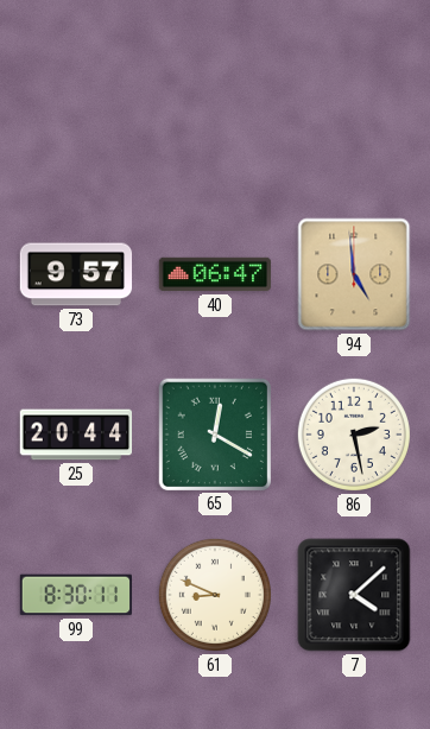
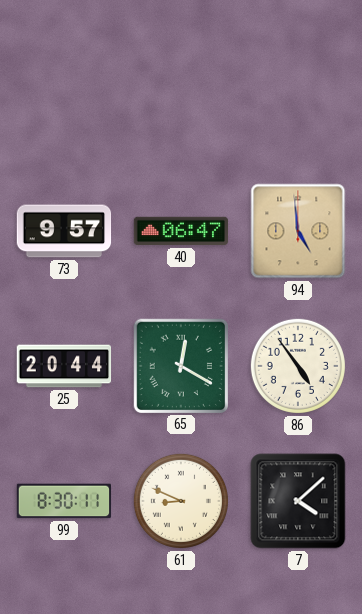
86: 2:28 -> 4:54 (298, 366)
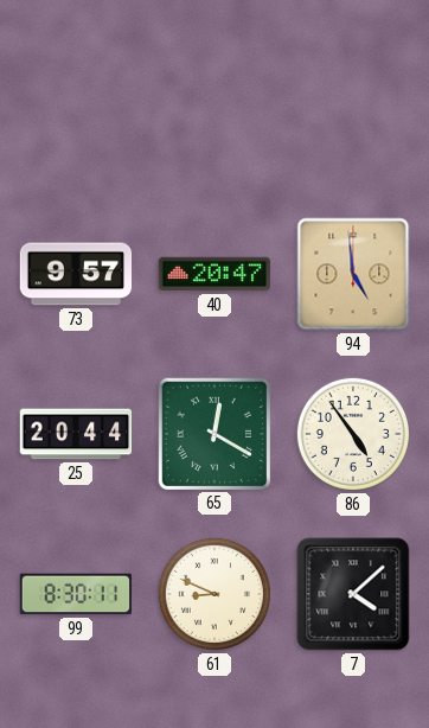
40: 06:47 -> 20:47 (214, 274)
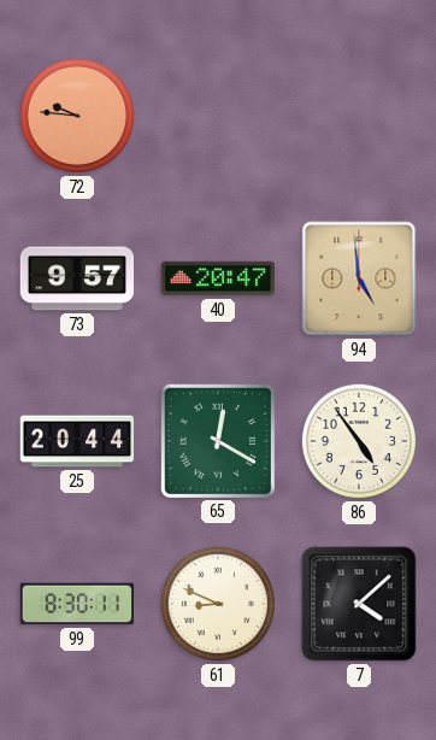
72: none -> 9:46 (77, 116)
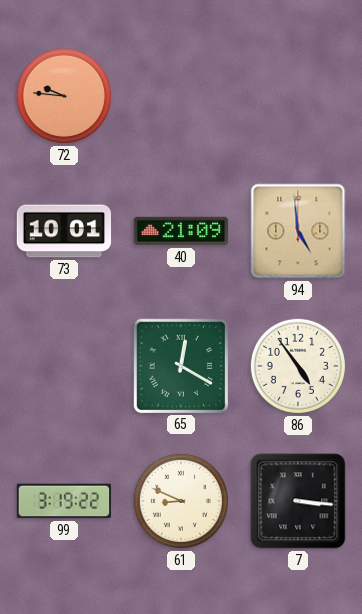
73: 9:57 -> 10:01 (64, 231)
40: 20:47 -> 21:09 (181, 231)
25: 20:44 -> none (77, 441)
99: 8:30 -> 3:19 (64, 501)
7: 4:08 -> 3:16 (298, 501)
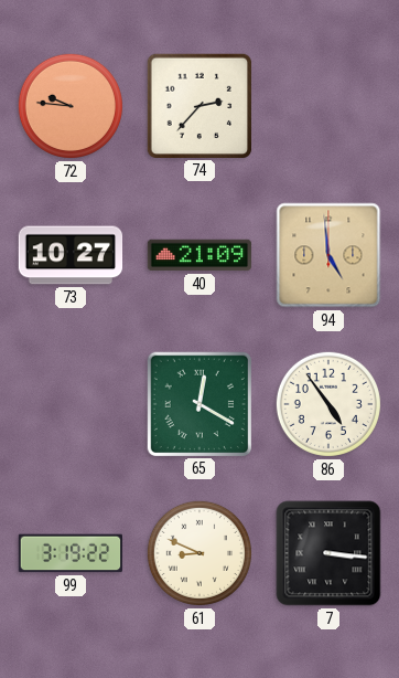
74: none -> 2:37 (198, 105)
73: 10:01 -> 10:27 (71, 255)
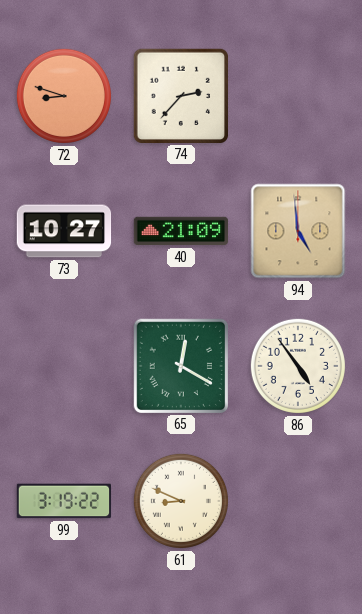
72: 9:46 -> 8:48 (64, 96)
7: 3:16 -> none (328, 553)
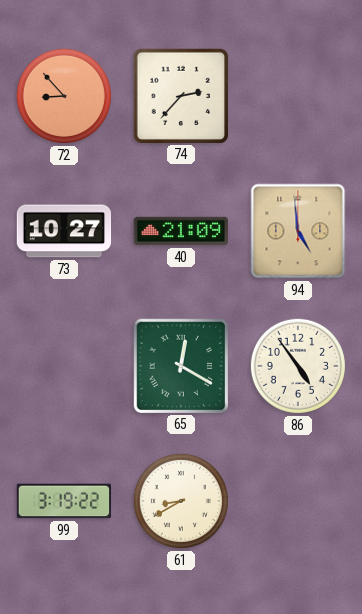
72: 8:48 -> 8:53 (64, 96)
61: 8:49 -> 8:40 (181, 501)
